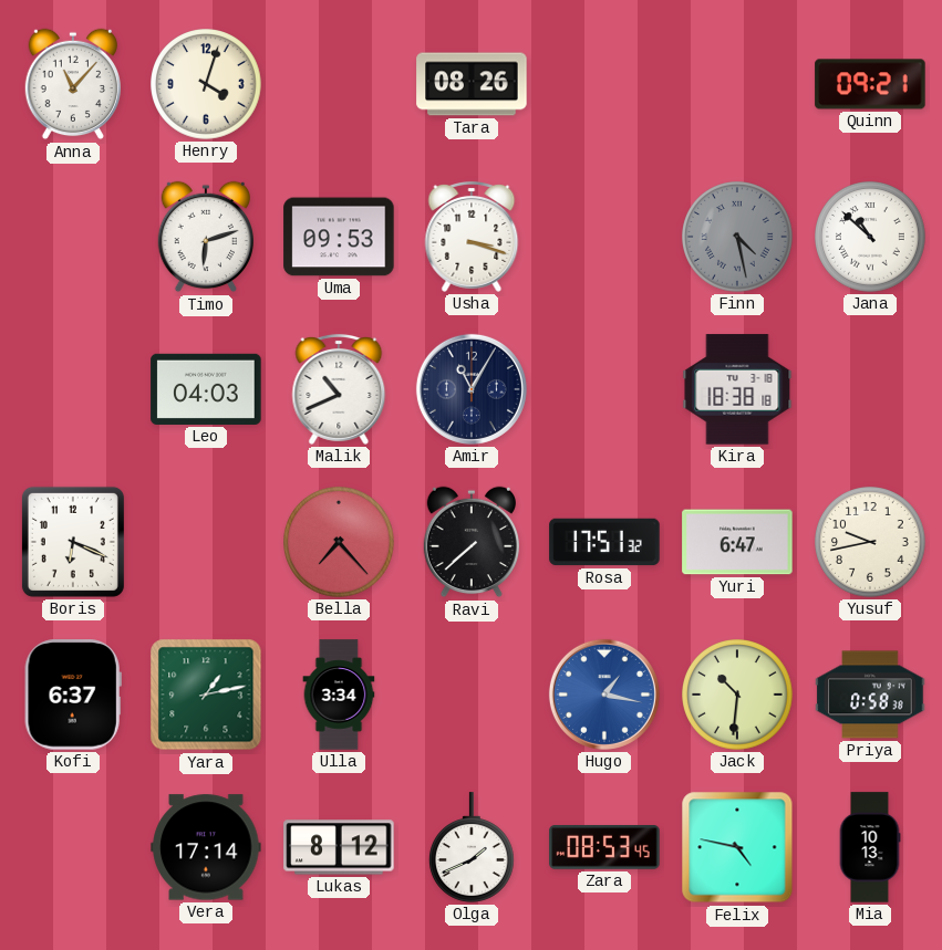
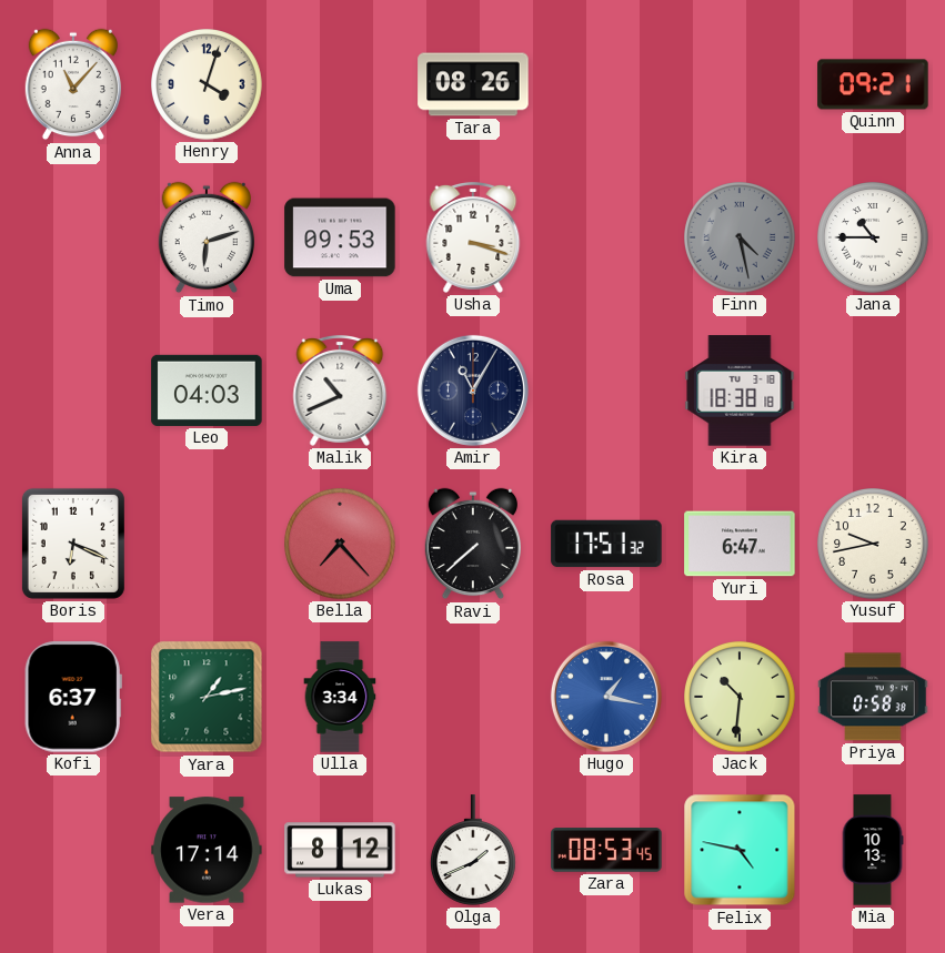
Jana: 10:52 -> 10:45 (874, 239)
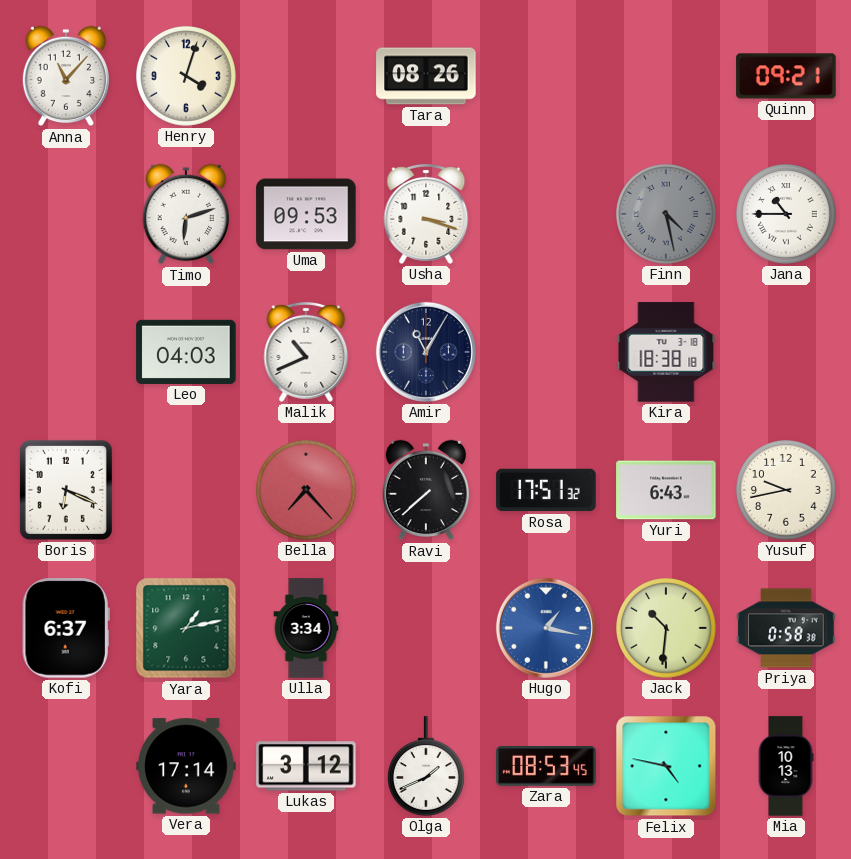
Yuri: 6:47 -> 6:43 (666, 490)
Lukas: 8:12 -> 3:12 (306, 766)
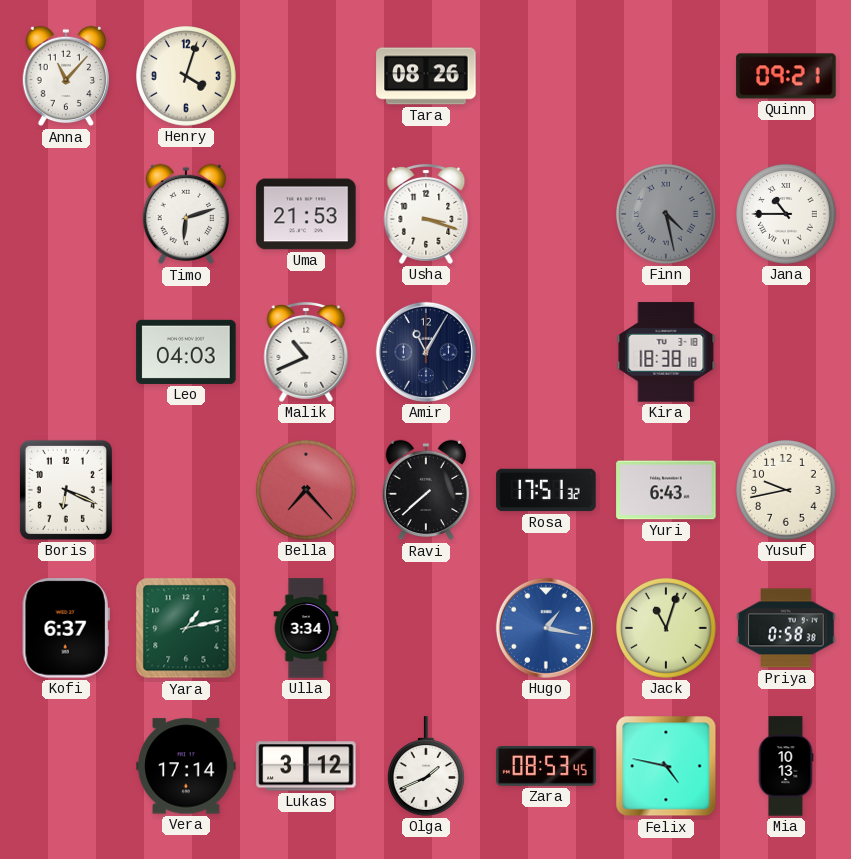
Uma: 09:53 -> 21:53 (306, 214)
Jack: 10:31 -> 11:03 (667, 629)
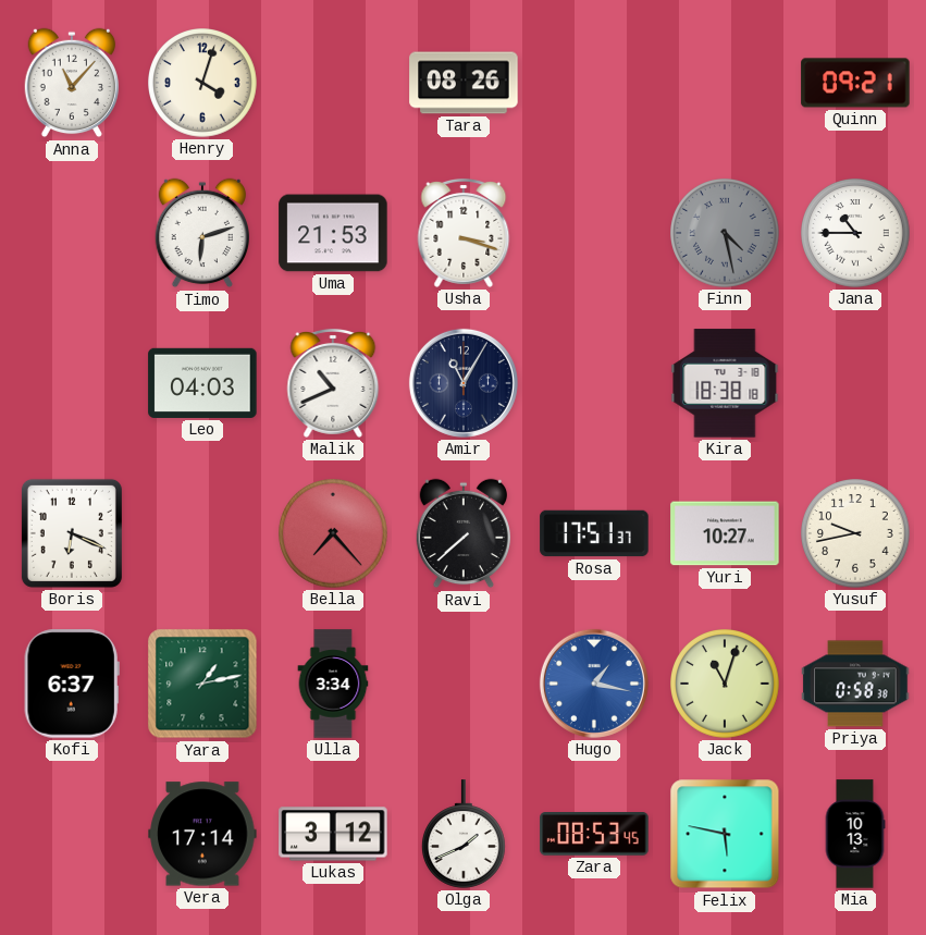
Rosa: 17:51:32 -> 17:51:37 (594, 533)
Yuri: 6:43 -> 10:27 (725, 533)
Felix: 4:47 -> 5:47 (725, 834)
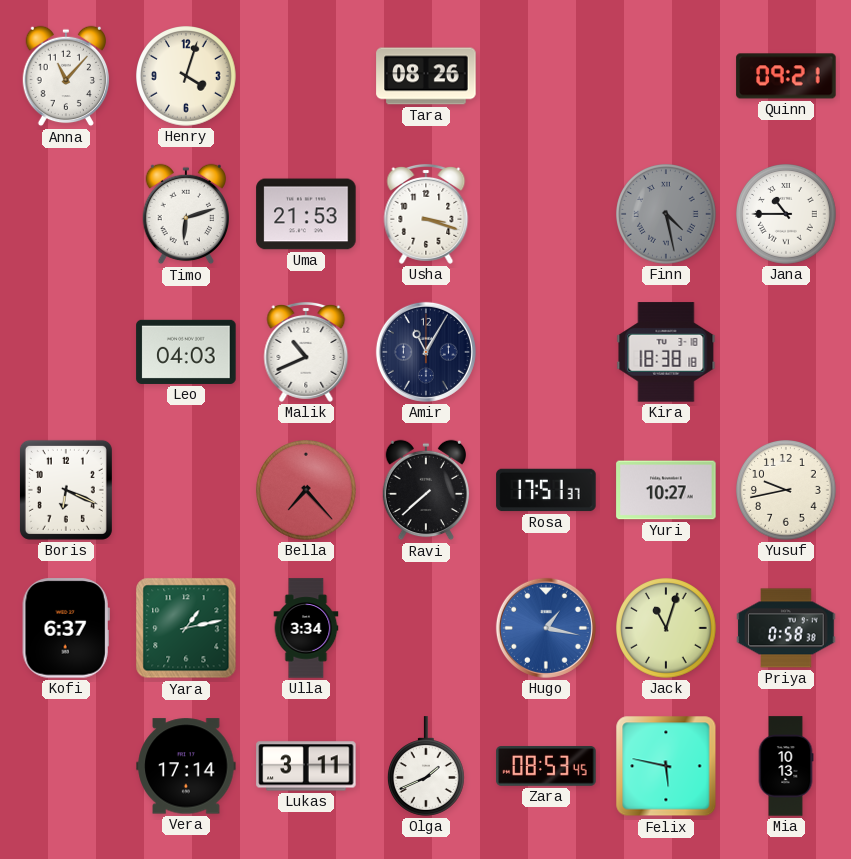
Lukas: 3:12 -> 3:11 (306, 766)
